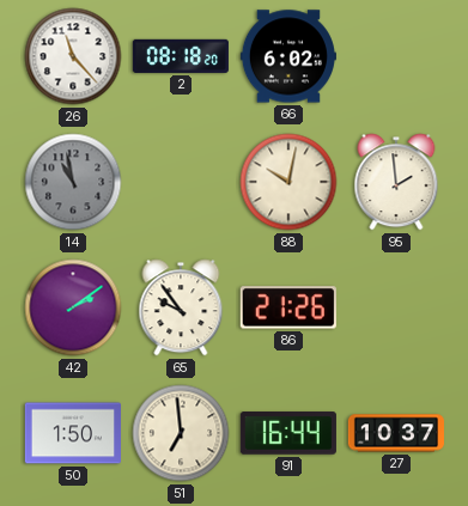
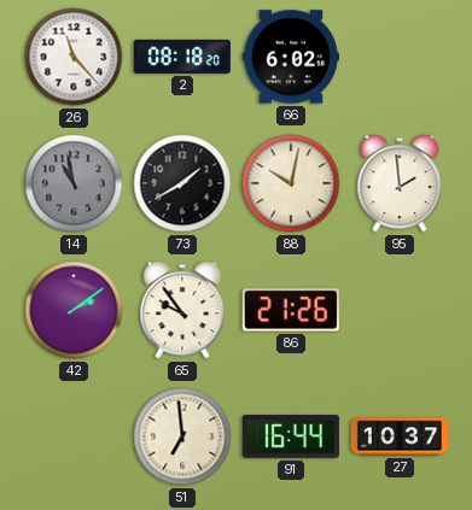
73: none -> 1:40 (182, 183)
50: 1:50 -> none (73, 433)
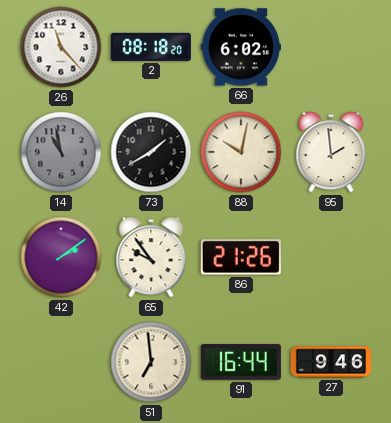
27: 10:37 -> 9:46 (331, 362)
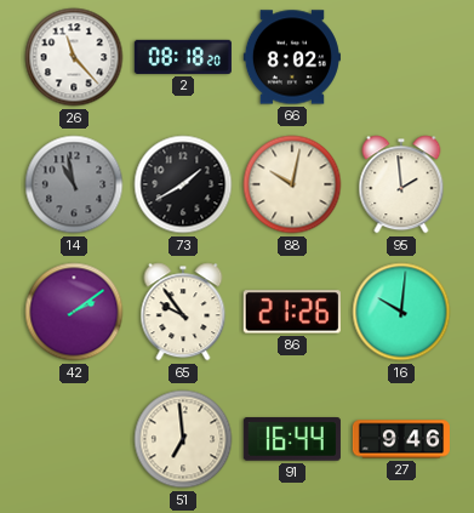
66: 6:02 -> 8:02 (292, 57)
16: none -> 10:01 (401, 312)
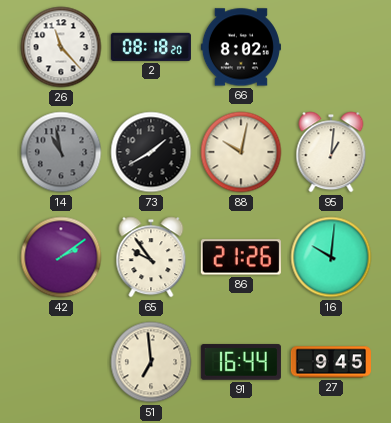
95: 1:59 -> 1:01 (331, 152)
27: 9:46 -> 9:45 (331, 362)
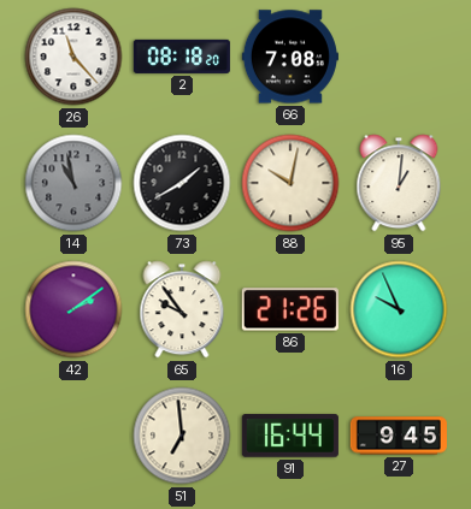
66: 8:02 -> 7:08 (290, 57)
16: 10:01 -> 9:56 (399, 309)
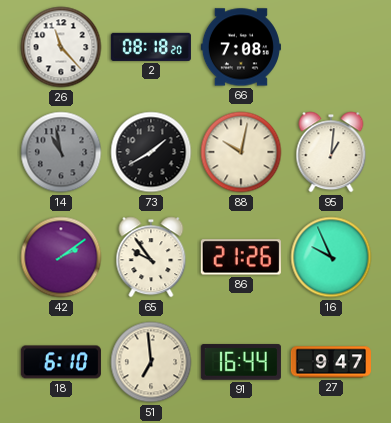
18: none -> 6:10 (61, 362)
27: 9:45 -> 9:47 (331, 362)
